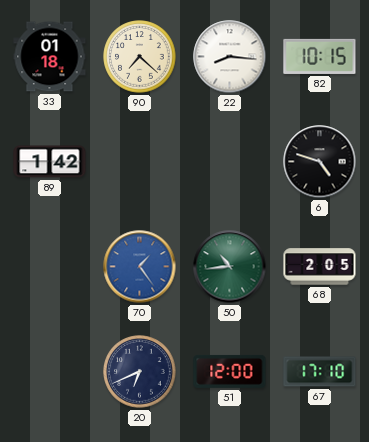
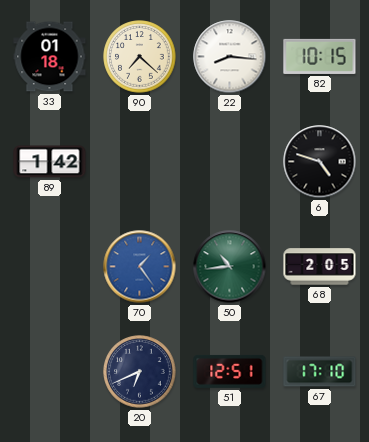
51: 12:00 -> 12:51 (230, 371)
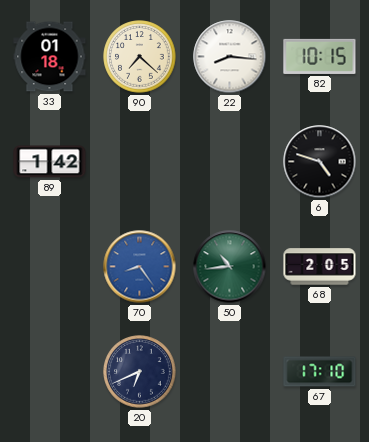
70: 1:24 -> 8:24 (140, 267)
51: 12:51 -> none (230, 371)
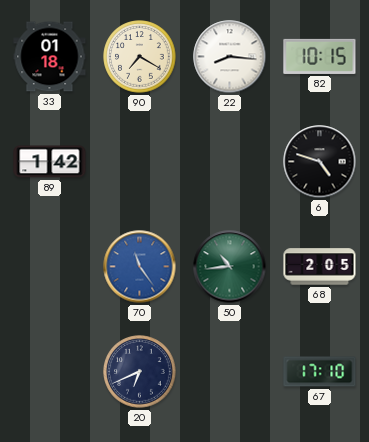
90: 7:22 -> 7:20 (140, 57)
70: 8:24 -> 11:24 (140, 267)
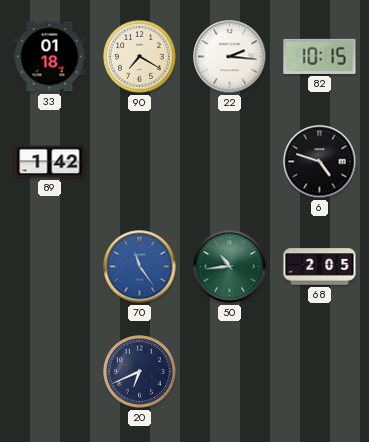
22: 8:16 -> 2:16 (230, 57)
67: 17:10 -> none (320, 372)
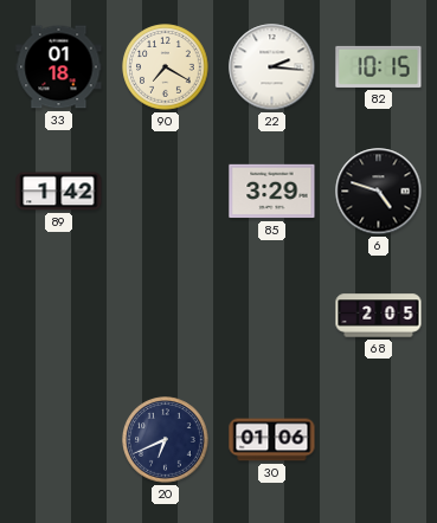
85: none -> 3:29 (272, 192)
70: 11:24 -> none (140, 267)
50: 10:44 -> none (230, 267)
30: none -> 01:06 (272, 440)
